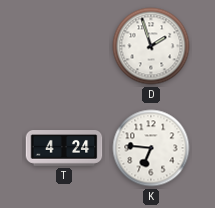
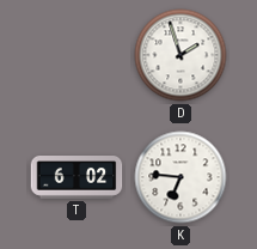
T: 4:24 -> 6:02 (77, 178)
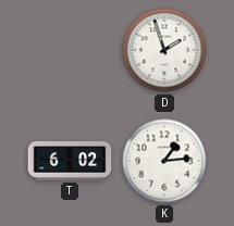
K: 6:46 -> 1:14 (164, 161)
